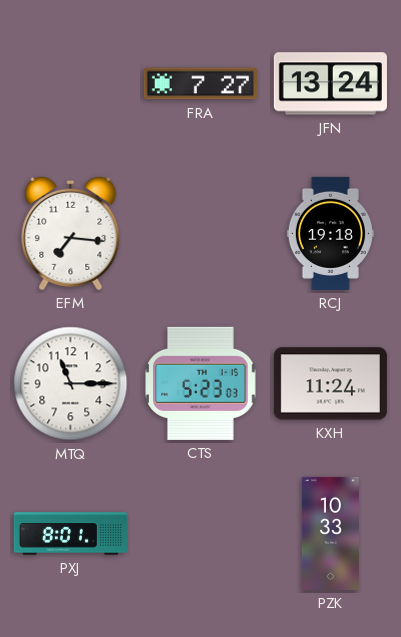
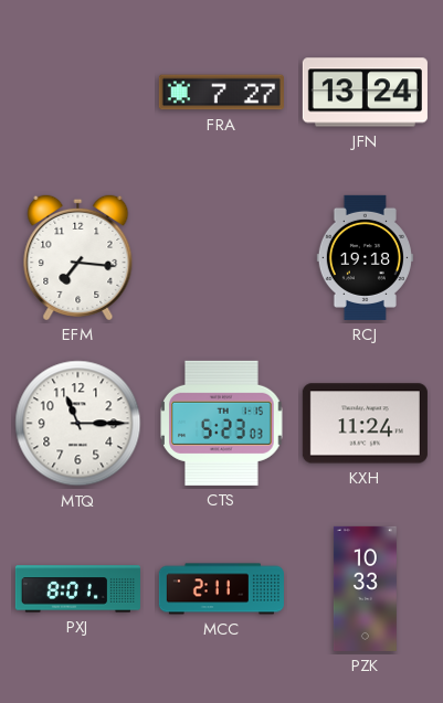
MCC: none -> 2:11 (221, 589)
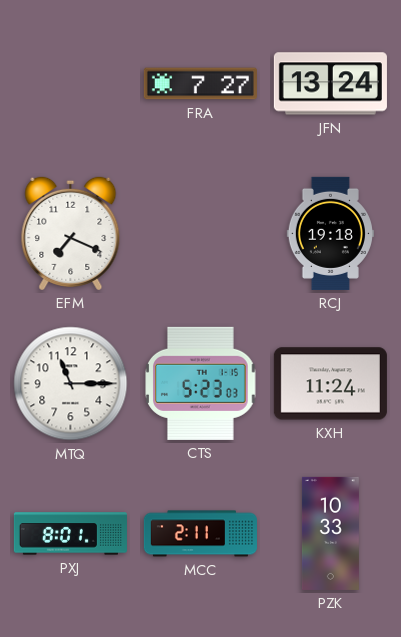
EFM: 7:16 -> 7:19 (71, 233)
